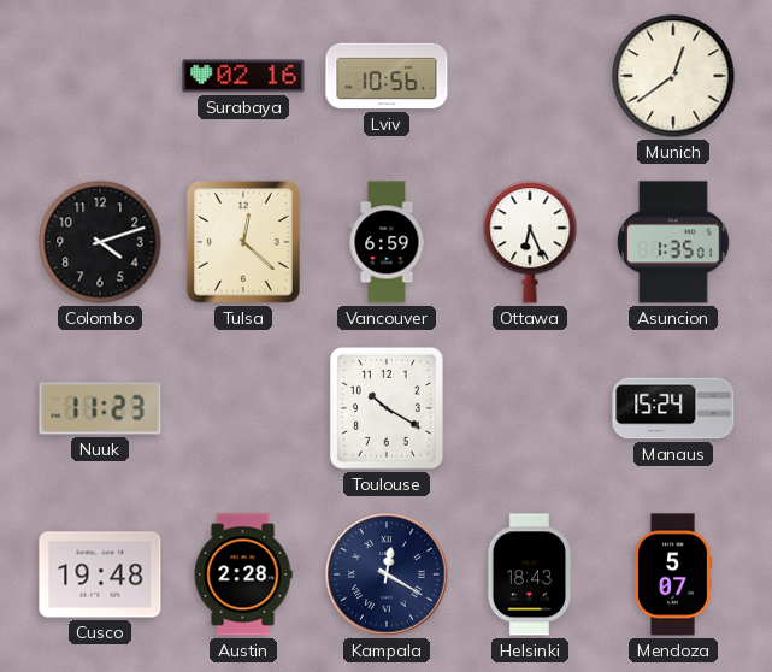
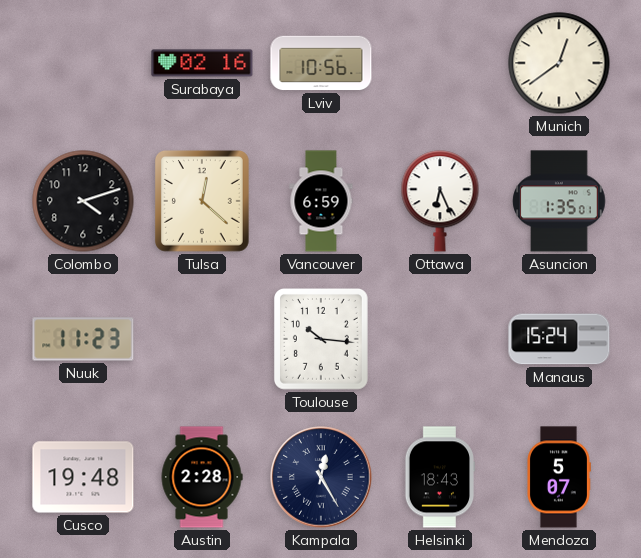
Toulouse: 10:20 -> 10:16 (321, 339)
Kampala: 12:20 -> 12:25 (321, 477)
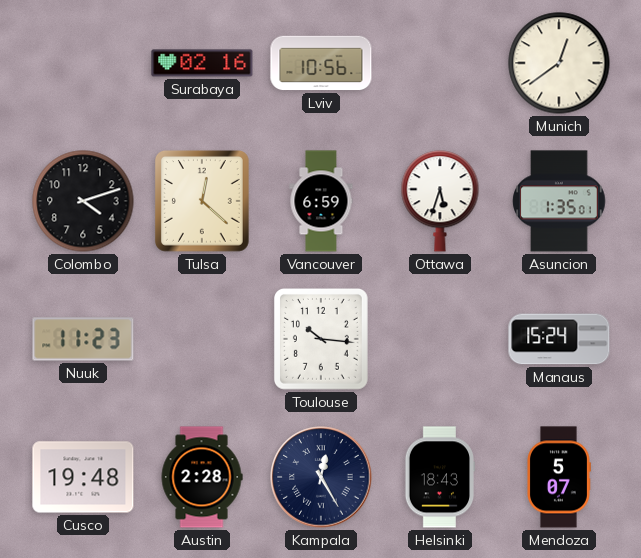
Ottawa: 6:26 -> 5:33 (440, 201)
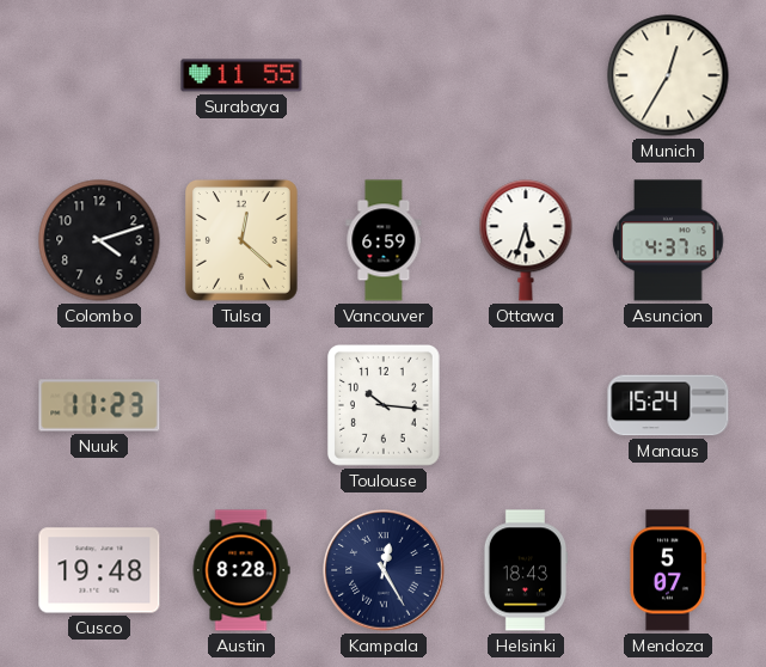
Surabaya: 02:16 -> 11:55 (241, 75)
Lviv: 10:56 -> none (321, 63)
Munich: 12:39 -> 12:35 (668, 75)
Asuncion: 1:35 -> 4:37 (668, 240)
Austin: 2:28 -> 8:28 (241, 570)
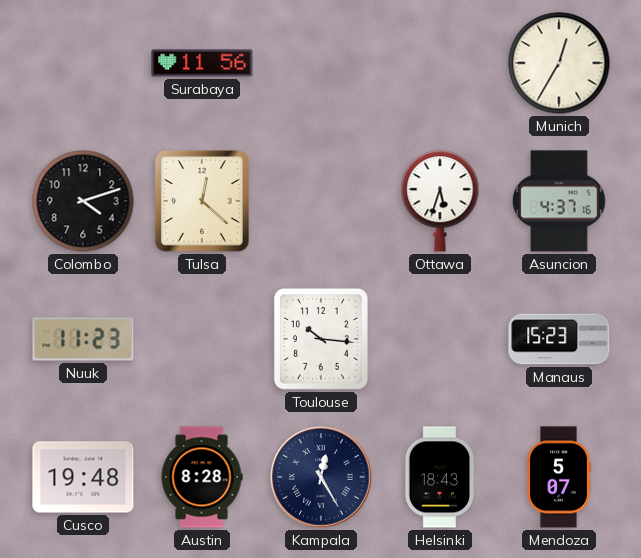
Surabaya: 11:55 -> 11:56 (202, 63)
Vancouver: 6:59 -> none (384, 240)
Manaus: 15:24 -> 15:23 (559, 339)
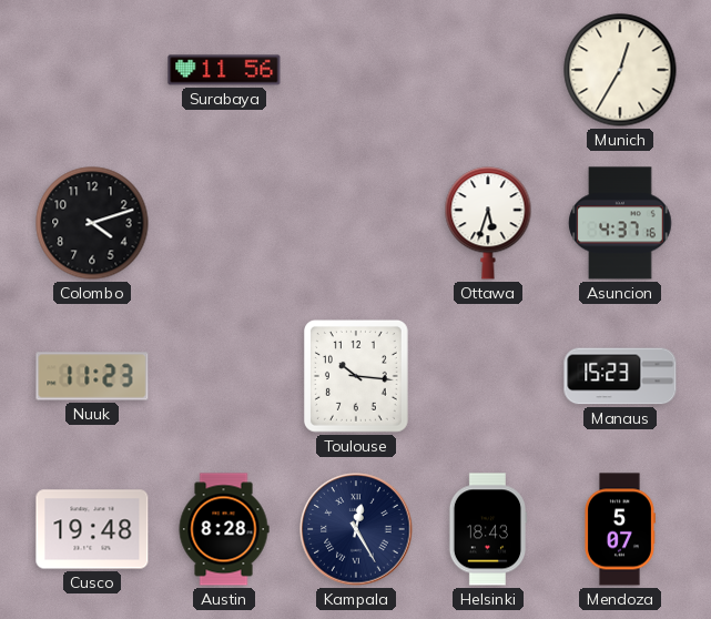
Tulsa: 12:22 -> none (202, 201)
